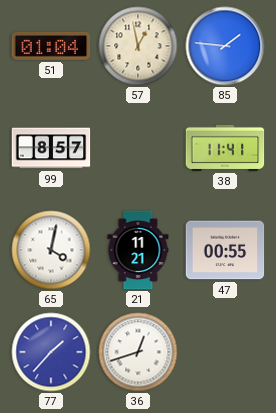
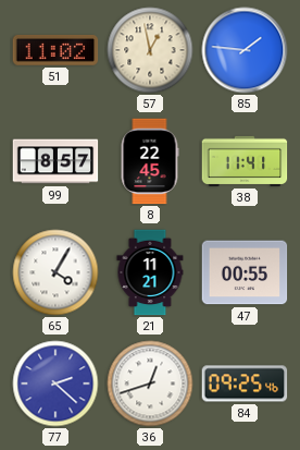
51: 01:04 -> 11:02 (55, 50)
8: none -> 22:45 (150, 161)
65: 4:02 -> 4:05 (55, 272)
77: 1:37 -> 2:22 (55, 384)
84: none -> 09:25 (245, 384)
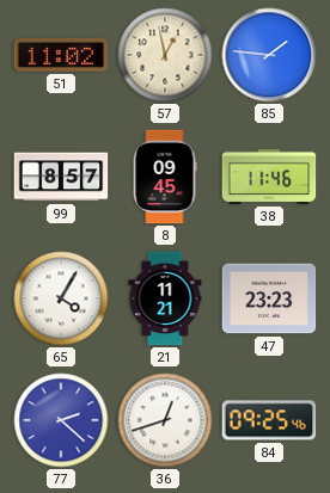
8: 22:45 -> 09:45 (165, 177)
38: 11:41 -> 11:46 (269, 177)
47: 00:55 -> 23:23 (269, 298)
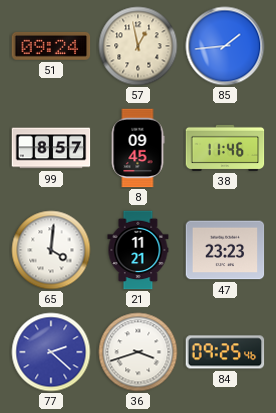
51: 11:02 -> 09:24 (51, 46)
85: 1:46 -> 1:44 (225, 46)
65: 4:05 -> 4:01 (51, 250)
36: 12:42 -> 3:42 (138, 352)
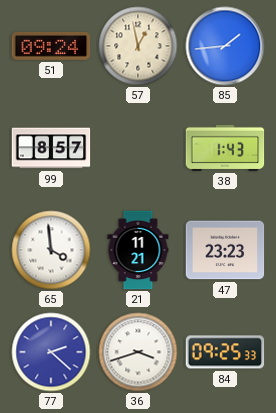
8: 09:45 -> none (138, 148)
38: 11:46 -> 1:43 (225, 148)
65: 4:01 -> 3:59 (51, 250)
84: 09:25:46 -> 09:25:33 (225, 352)
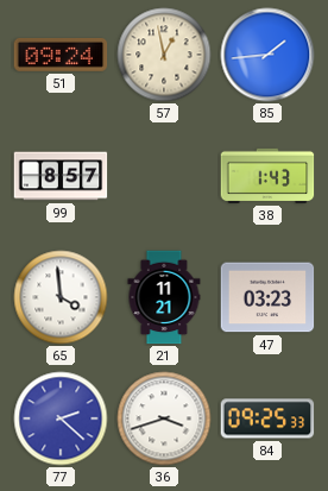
47: 23:23 -> 03:23 (267, 297)
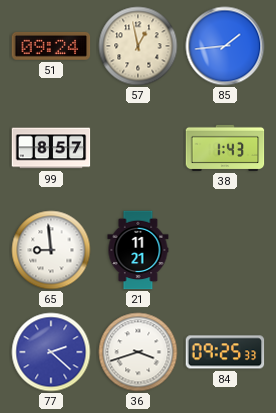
65: 3:59 -> 8:59 (51, 250)
47: 03:23 -> none (267, 297)
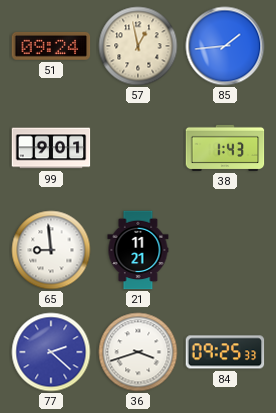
99: 8:57 -> 9:01 (51, 148)
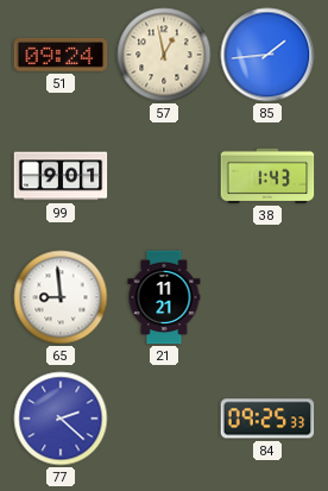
36: 3:42 -> none (138, 352)
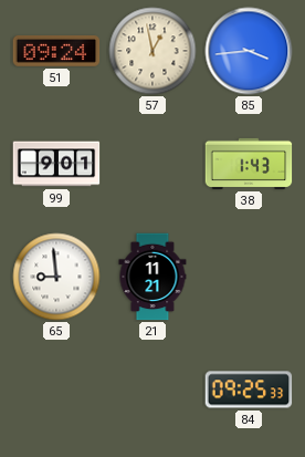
85: 1:44 -> 3:44 (249, 51)
77: 2:22 -> none (61, 418)
